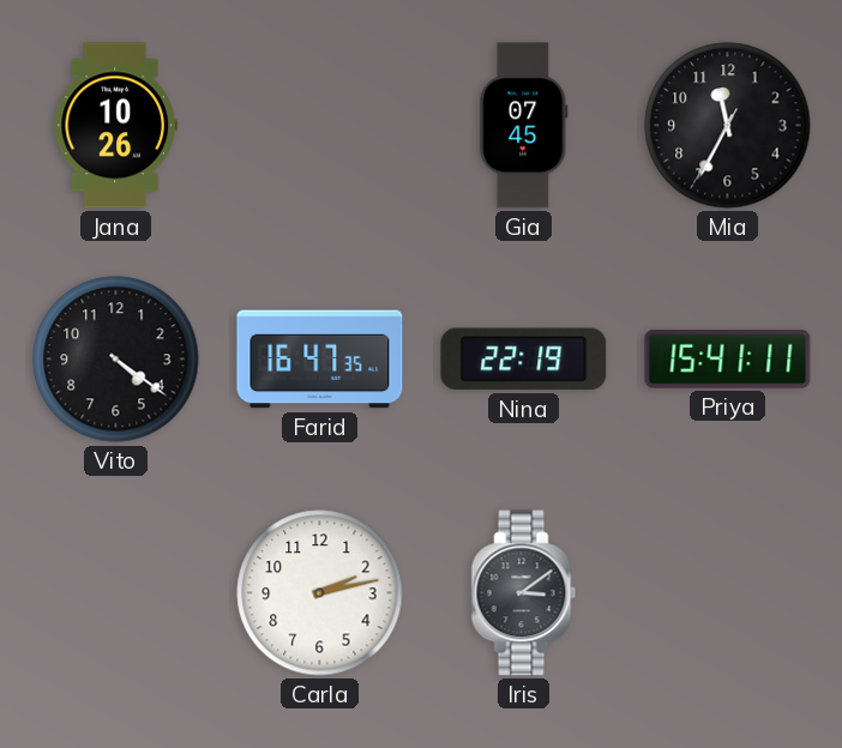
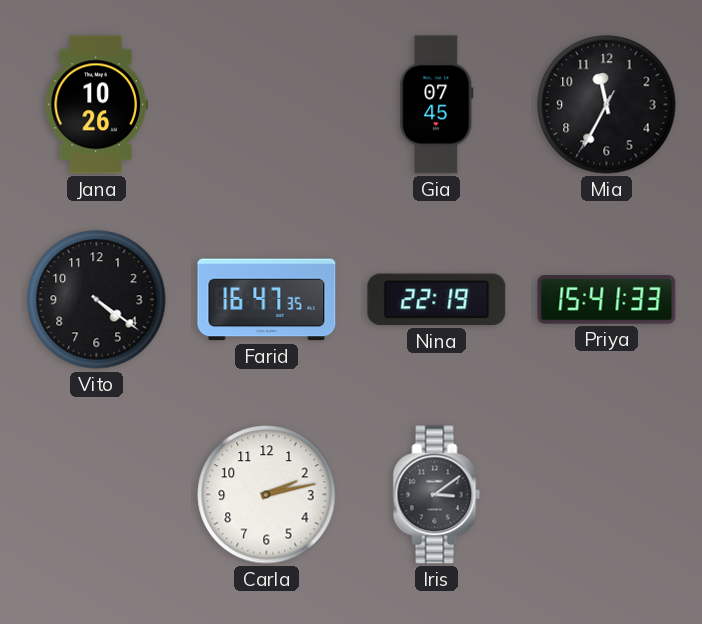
Priya: 15:41:11 -> 15:41:33 (607, 300)
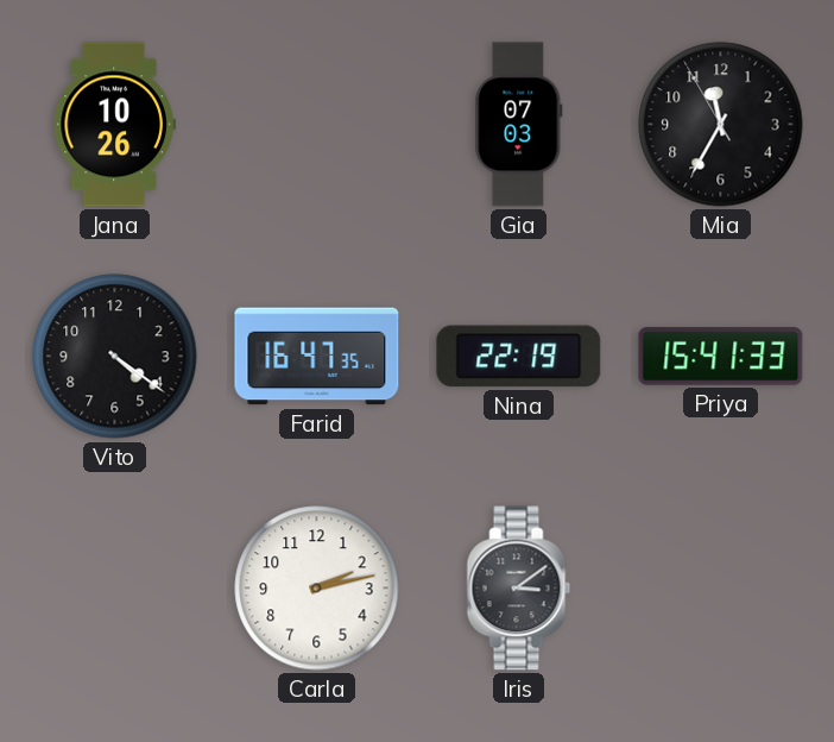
Gia: 07:45 -> 07:03 (519, 125)
Mia: 11:34:35 -> 11:34:55 (721, 125)
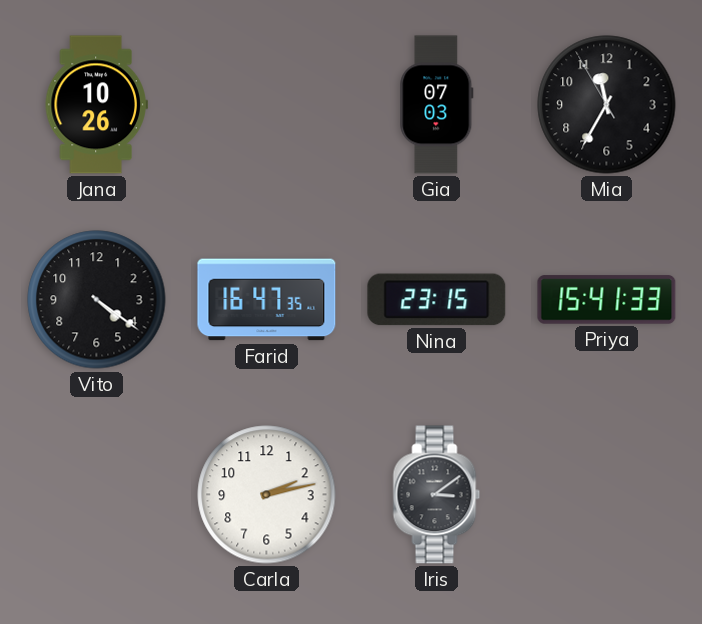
Nina: 22:19 -> 23:15 (437, 300)
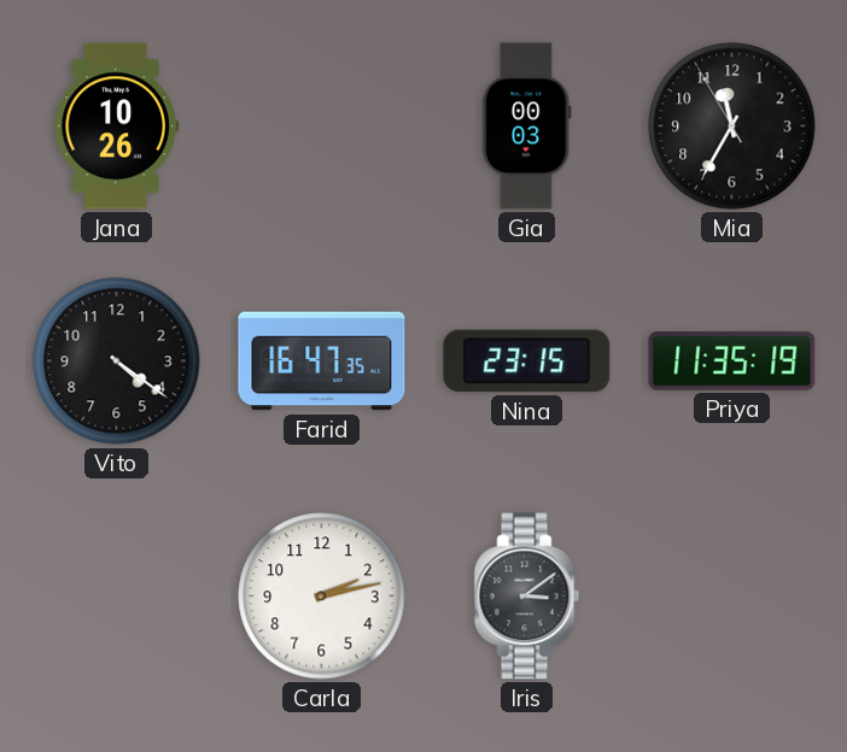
Gia: 07:03 -> 00:03 (527, 127)
Priya: 15:41 -> 11:35 (732, 362)
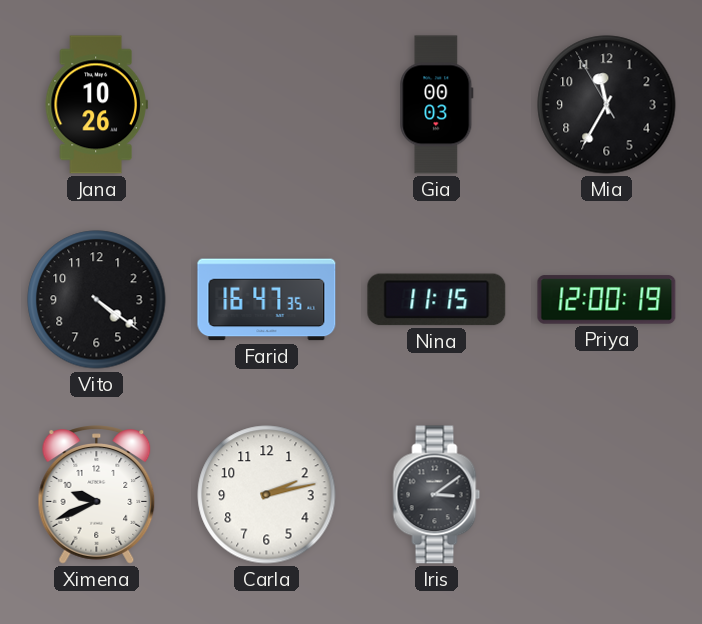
Nina: 23:15 -> 11:15 (437, 300)
Priya: 11:35 -> 12:00 (607, 300)
Ximena: none -> 9:41 (97, 495)
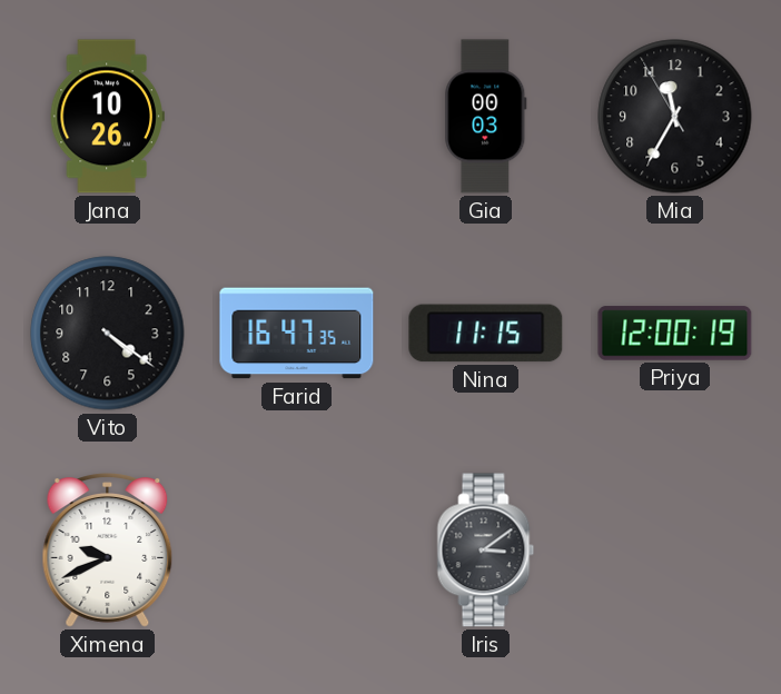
Carla: 2:13 -> none (267, 495)
